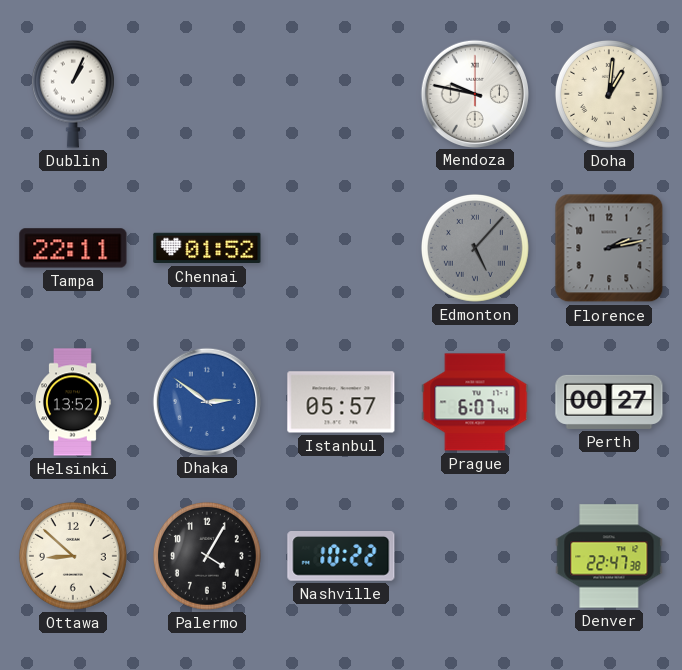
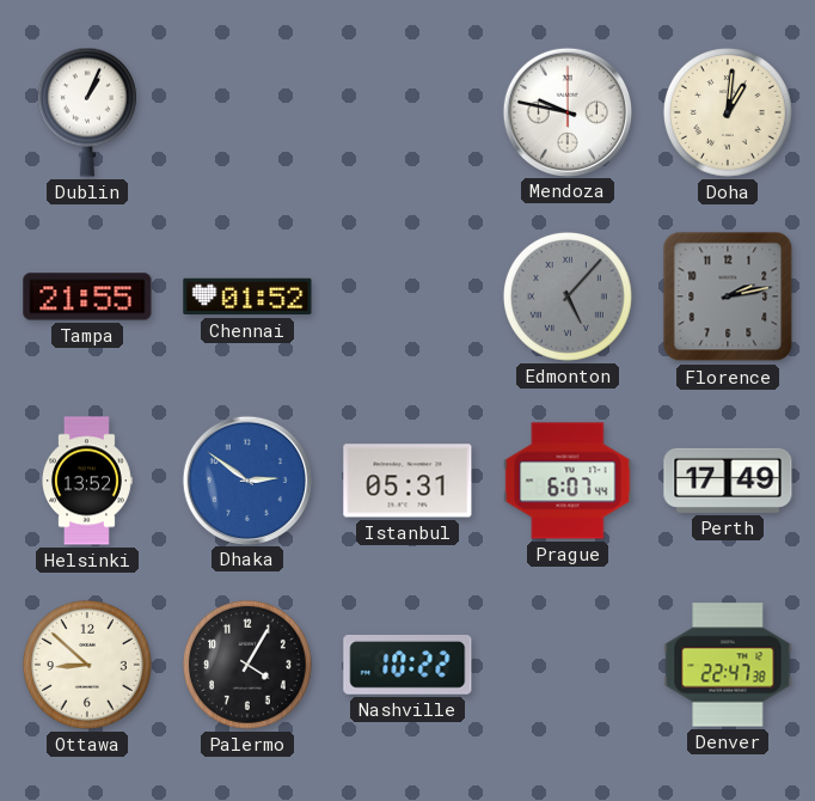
Tampa: 22:11 -> 21:55 (87, 296)
Istanbul: 05:57 -> 05:31 (407, 481)
Perth: 00:27 -> 17:49 (728, 481)
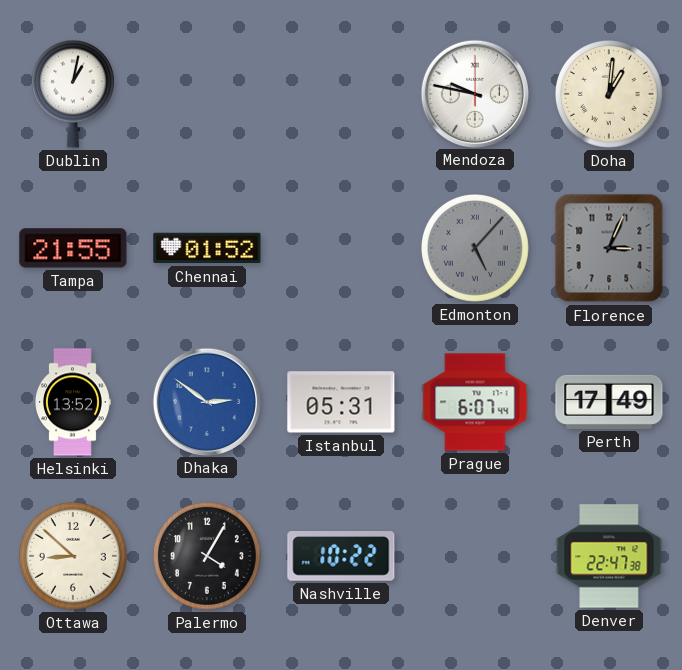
Dublin: 1:04 -> 1:02 (73, 94)
Florence: 2:13 -> 3:04 (609, 248)
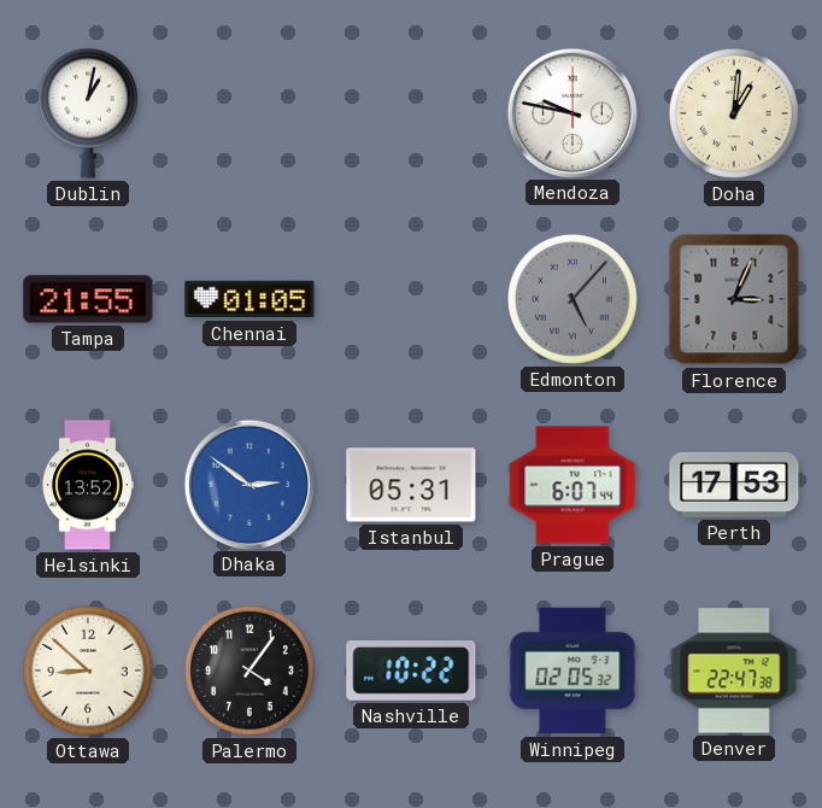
Chennai: 01:52 -> 01:05 (249, 299)
Perth: 17:49 -> 17:53 (734, 485)
Palermo: 4:05 -> 4:06 (249, 671)
Winnipeg: none -> 02:05 (573, 671)
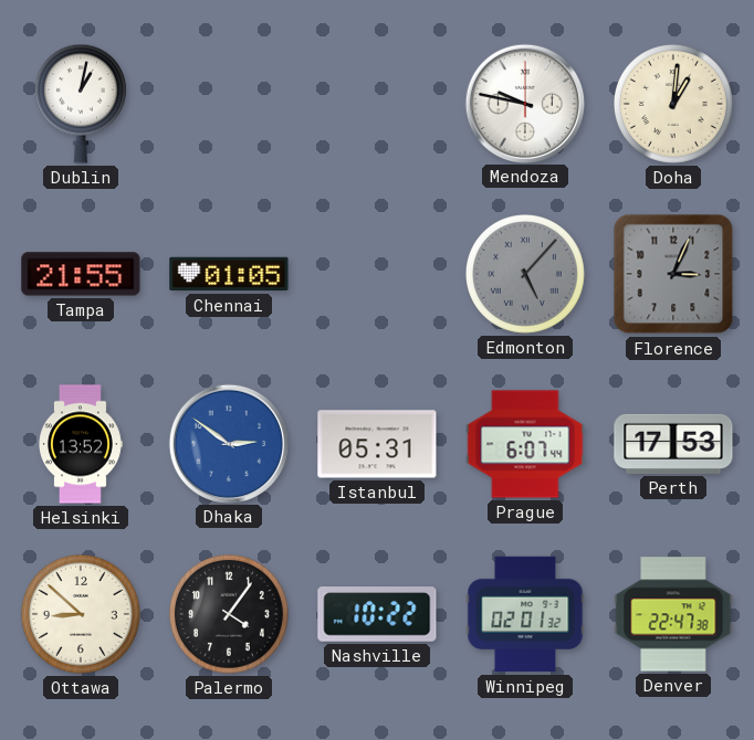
Winnipeg: 02:05 -> 02:01 (525, 614)
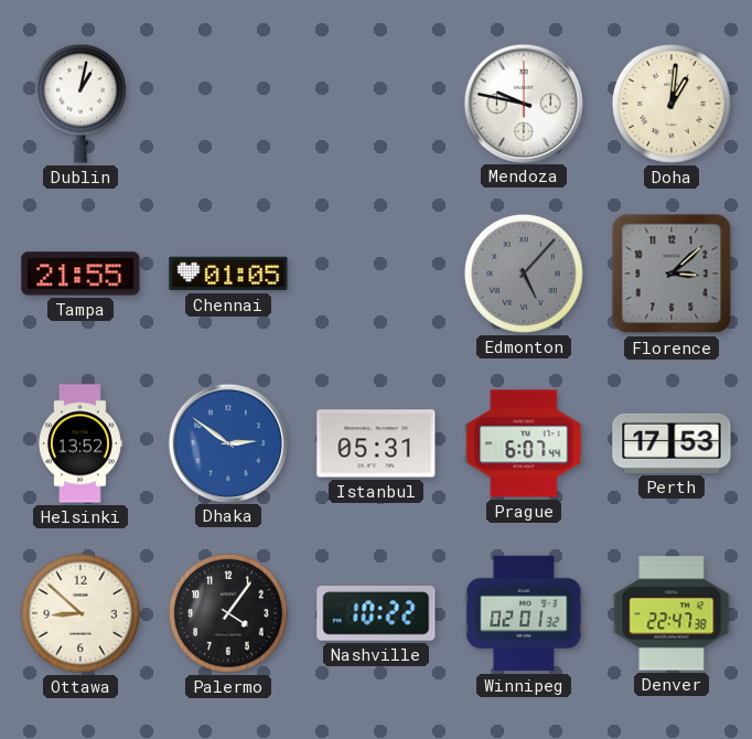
Florence: 3:04 -> 3:08 (672, 274)
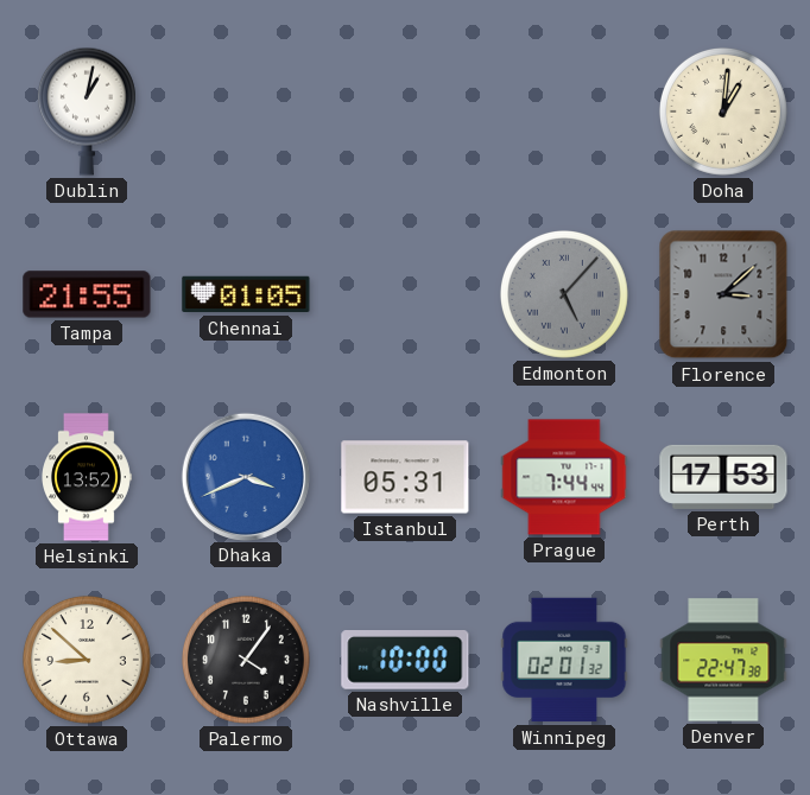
Mendoza: 9:47 -> none (523, 103)
Dhaka: 2:51 -> 3:41 (245, 476)
Prague: 6:07 -> 7:44 (564, 477)
Nashville: 10:22 -> 10:00 (405, 661)
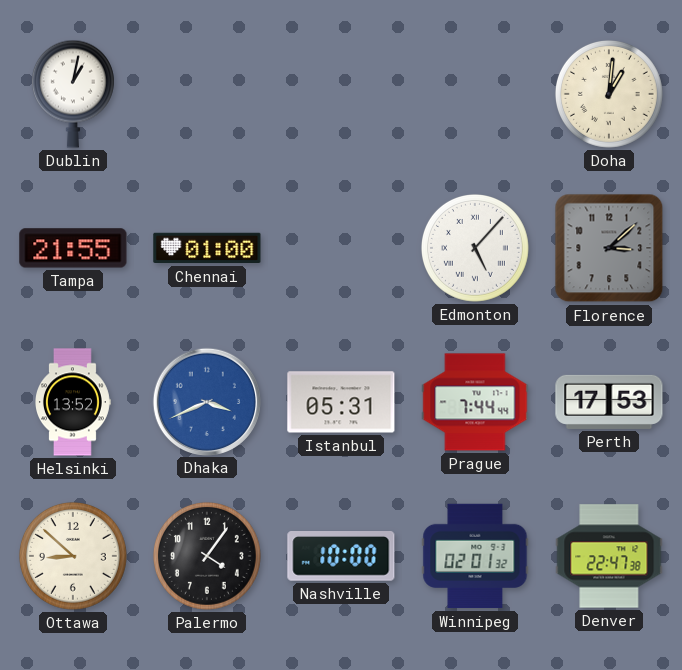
Chennai: 01:05 -> 01:00 (207, 248)
Edmonton dial: grey -> white (475, 248)
